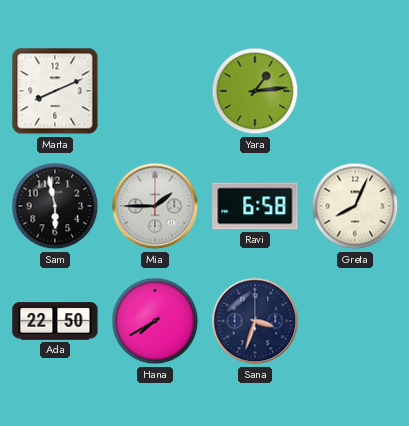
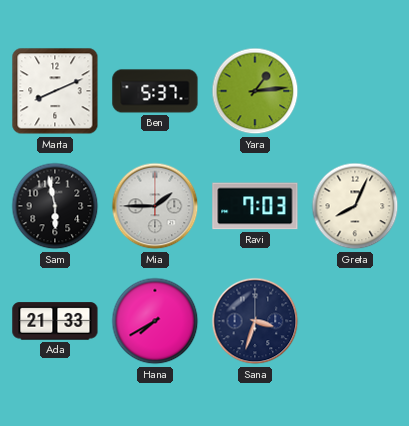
Ben: none -> 5:37 (155, 91)
Ravi: 6:58 -> 7:03 (255, 206)
Ada: 22:50 -> 21:33 (55, 321)
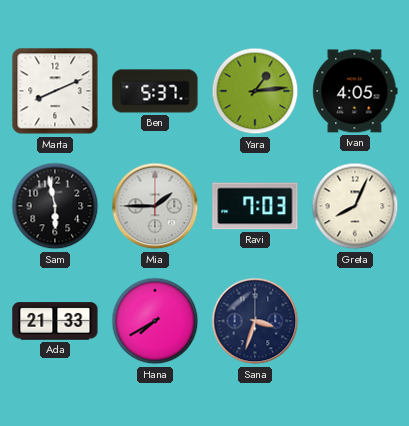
Ivan: none -> 4:05 (355, 91)
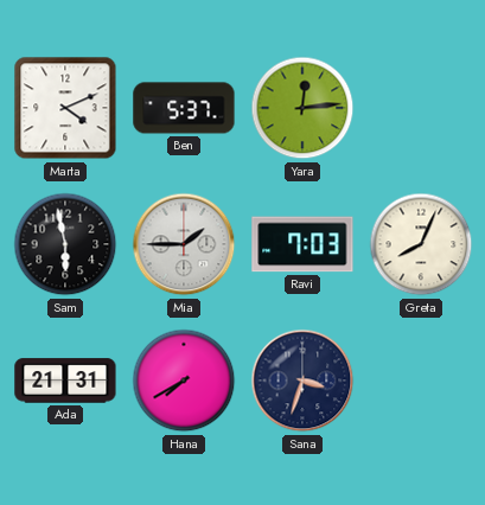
Marta: 8:11 -> 4:11 (65, 108)
Yara: 1:14 -> 12:14 (302, 108)
Ivan: 4:05 -> none (355, 91)
Ada: 21:33 -> 21:31 (65, 381)
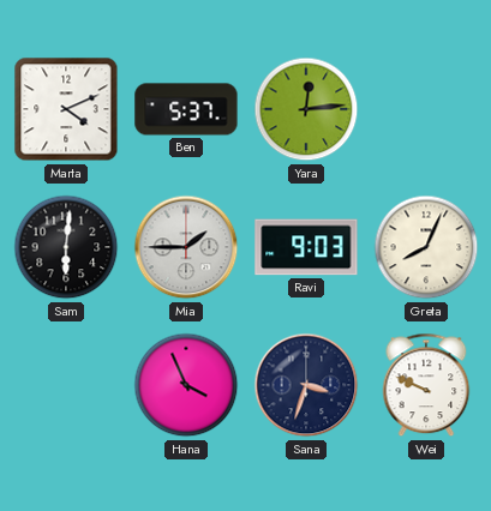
Sam: 5:58 -> 6:01 (66, 247)
Ravi: 7:03 -> 9:03 (306, 247)
Ada: 21:31 -> none (65, 381)
Hana: 7:40 -> 3:56 (186, 385)
Wei: none -> 9:49 (426, 385)
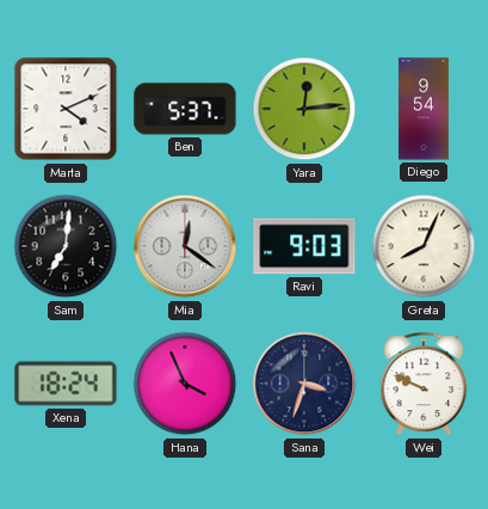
Diego: none -> 9:54 (424, 109)
Sam: 6:01 -> 7:01 (66, 246)
Mia: 1:45 -> 12:21 (185, 246)
Xena: none -> 18:24 (66, 384)
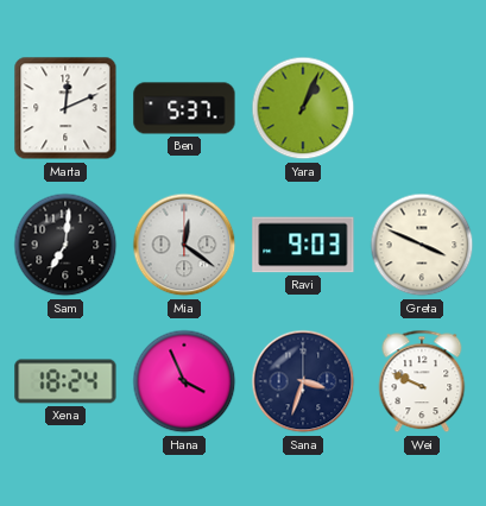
Marta: 4:11 -> 12:11 (65, 108)
Yara: 12:14 -> 1:04 (303, 108)
Diego: 9:54 -> none (424, 109)
Greta: 8:04 -> 3:49 (422, 245)
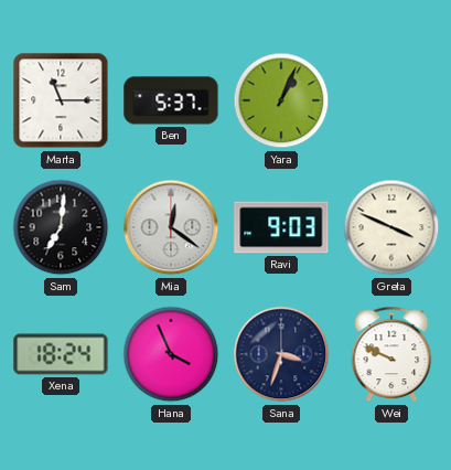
Marta: 12:11 -> 11:15 (61, 100)
